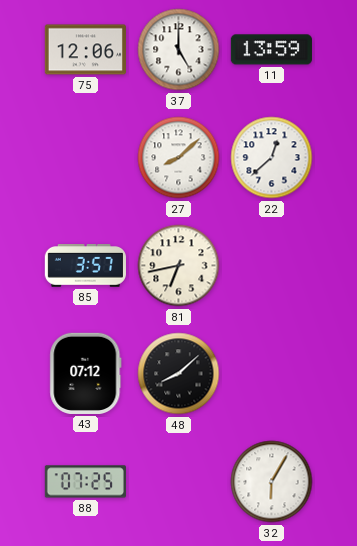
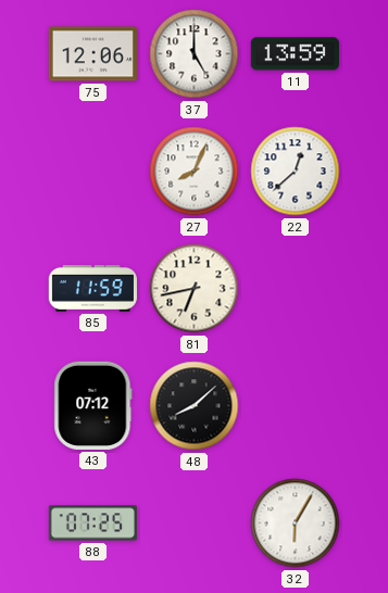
27: 8:08 -> 8:04 (195, 172)
85: 3:57 -> 11:59 (92, 289)
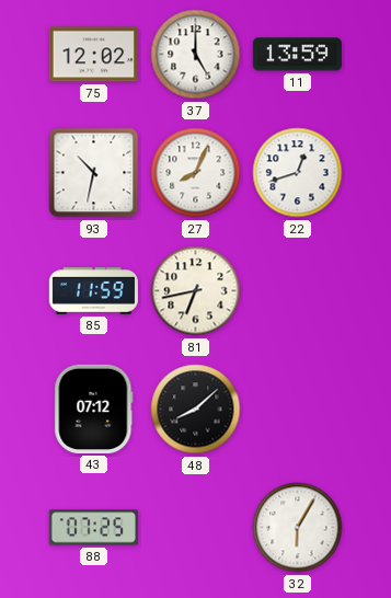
75: 12:06 -> 12:02 (93, 55)
93: none -> 10:32 (94, 173)
22: 12:38 -> 12:42 (298, 173)
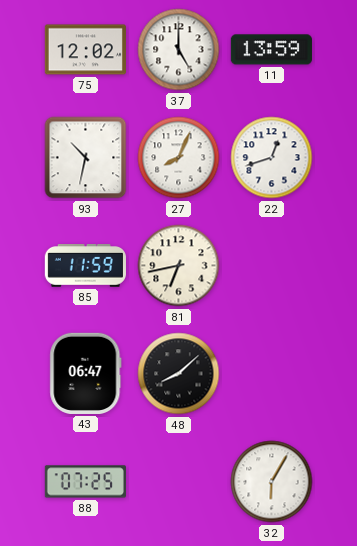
43: 07:12 -> 06:47 (86, 373)
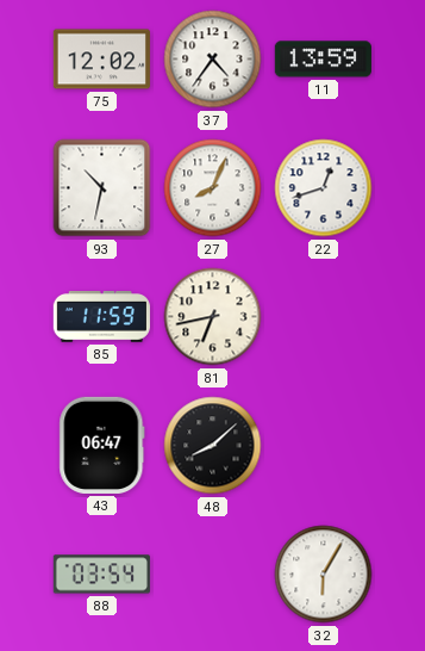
37: 5:00 -> 4:36 (213, 60)
88: 07:25 -> 03:54 (101, 575)
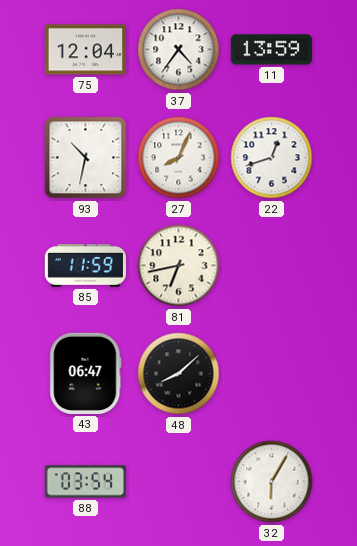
75: 12:02 -> 12:04 (85, 50)
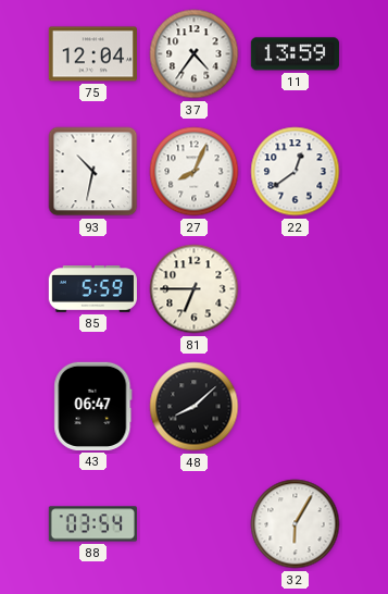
22: 12:42 -> 12:39 (296, 172)
85: 11:59 -> 5:59 (92, 289)
81: 6:43 -> 6:45 (195, 289)
